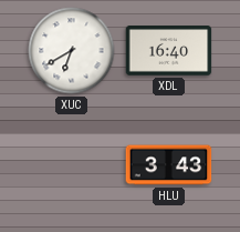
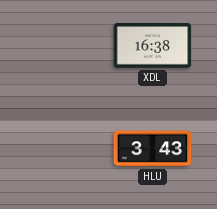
XUC: 6:40 -> none (72, 51)
XDL: 16:40 -> 16:38 (153, 46)
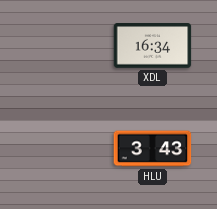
XDL: 16:38 -> 16:34 (153, 46)
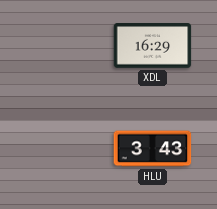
XDL: 16:34 -> 16:29 (153, 46)
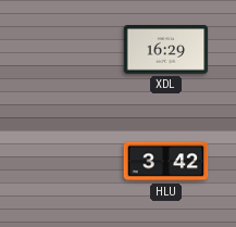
HLU: 3:43 -> 3:42 (166, 162)
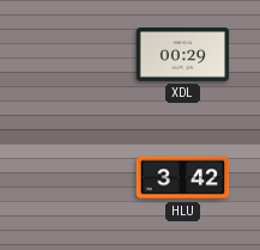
XDL: 16:29 -> 00:29 (183, 55)
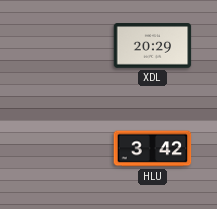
XDL: 00:29 -> 20:29 (153, 46)
